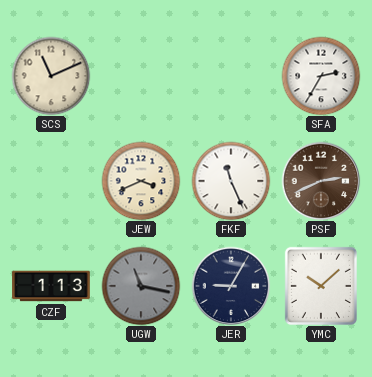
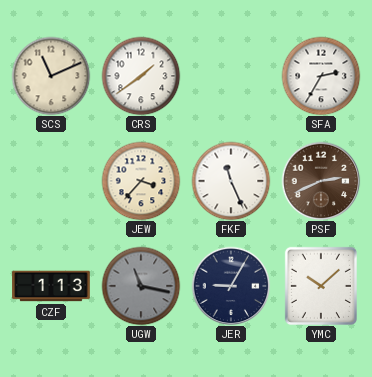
CRS: none -> 1:39 (141, 76)
JEW: 3:41 -> 3:37 (141, 181)
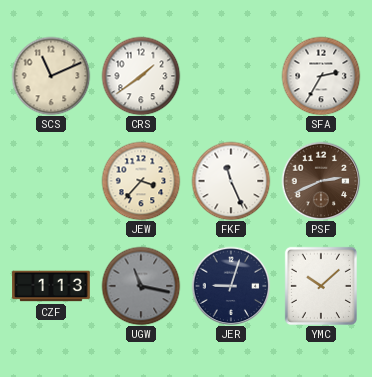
JER: 9:05 -> 9:03 (231, 286)
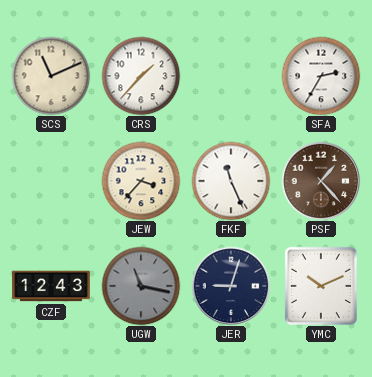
CRS: 1:39 -> 1:37 (141, 76)
PSF: 2:41 -> 1:23 (321, 181)
CZF: 1:13 -> 12:43 (51, 286)
YMC: 10:08 -> 10:11 (321, 286)
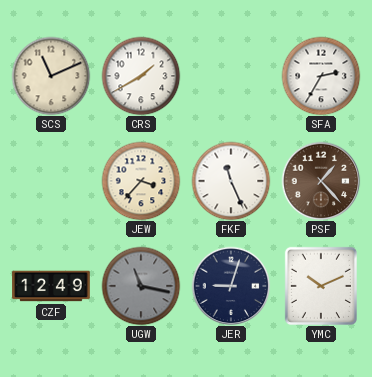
CRS: 1:37 -> 1:40 (141, 76)
CZF: 12:43 -> 12:49 (51, 286)
